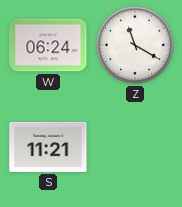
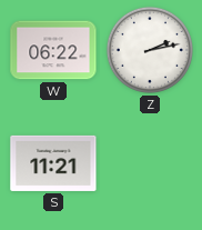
W: 06:24 -> 06:22 (53, 50)
Z: 11:20 -> 2:13 (150, 50)
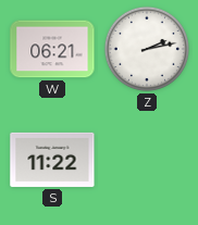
W: 06:22 -> 06:21 (52, 49)
S: 11:21 -> 11:22 (52, 160)
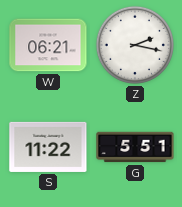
Z: 2:13 -> 2:17 (135, 45)
G: none -> 5:51 (135, 147)
